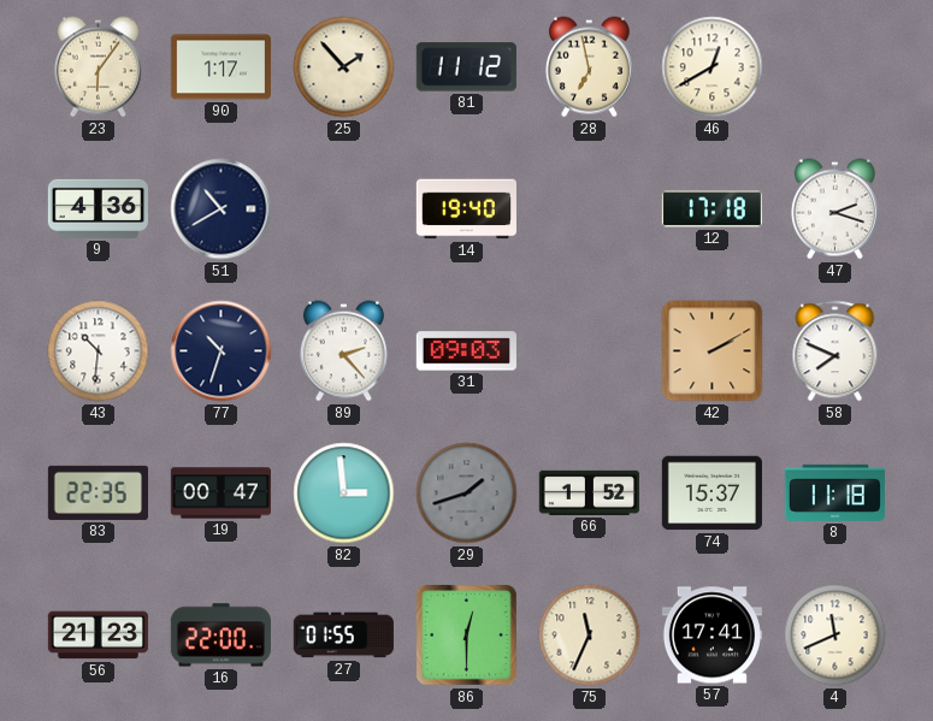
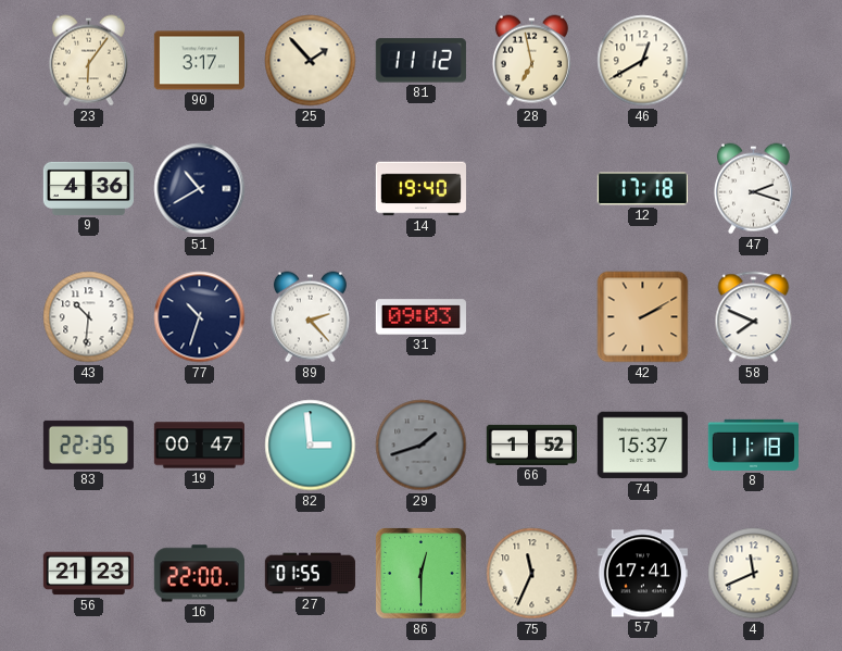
90: 1:17 -> 3:17 (199, 61)
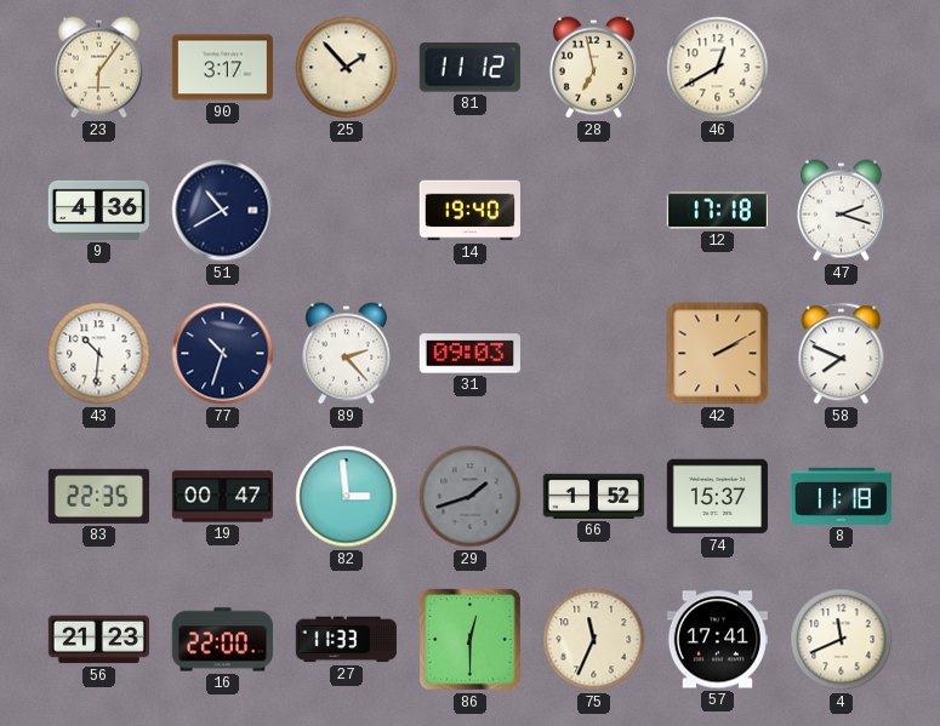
27: 01:55 -> 11:33 (346, 640)
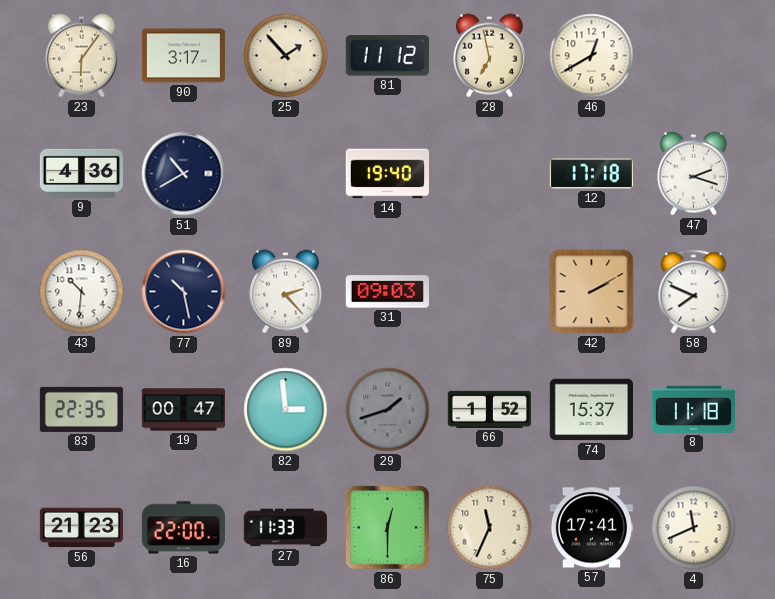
77: 10:33 -> 10:28 (184, 292)
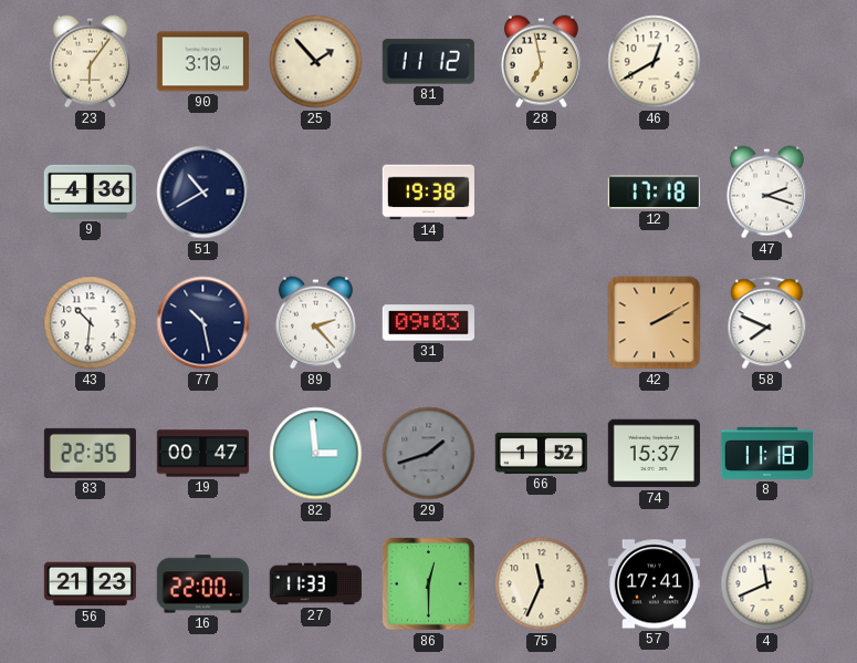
90: 3:17 -> 3:19 (202, 62)
14: 19:40 -> 19:38 (428, 193)
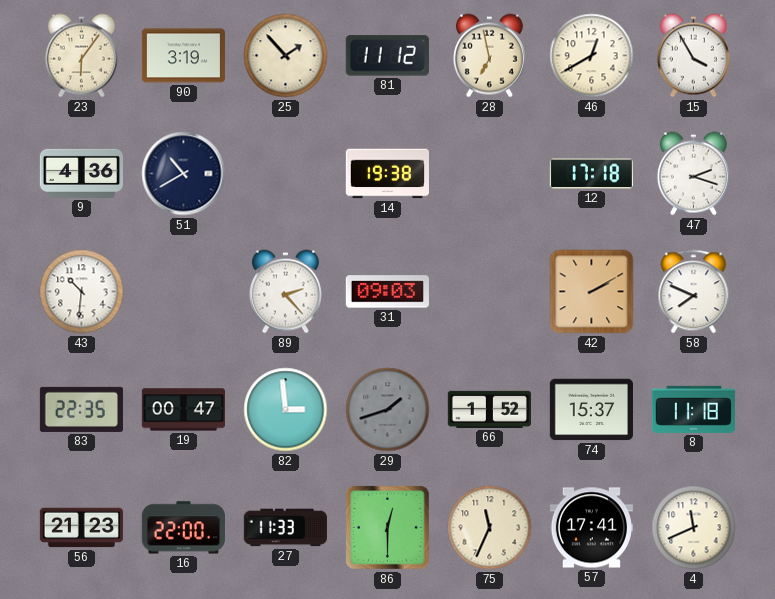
15: none -> 3:55 (693, 56)
77: 10:28 -> none (203, 323)
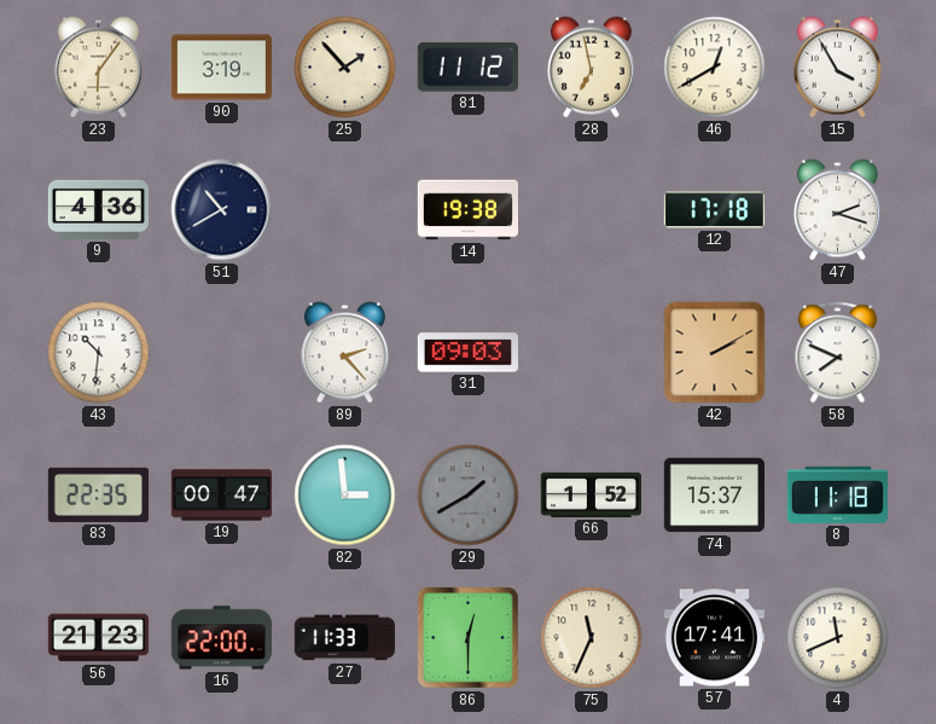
29: 1:42 -> 1:40 (469, 496)
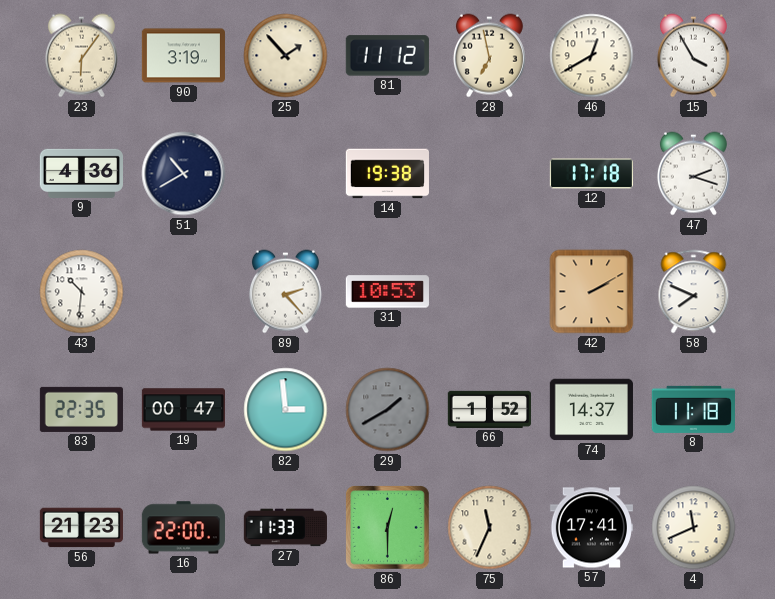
31: 09:03 -> 10:53 (387, 292)
74: 15:37 -> 14:37 (591, 410)
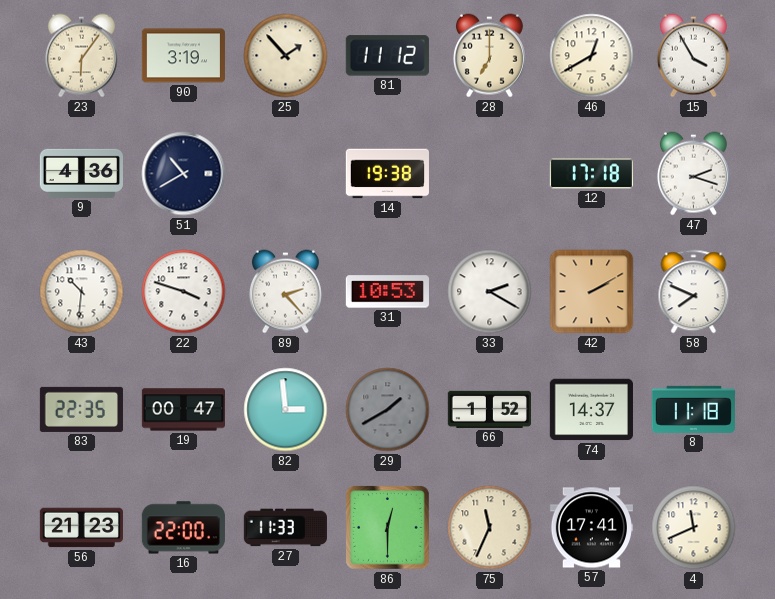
28: 6:58 -> 7:00 (489, 56)
22: none -> 3:48 (184, 292)
33: none -> 2:20 (490, 292)
